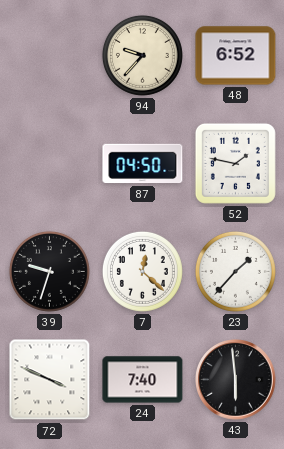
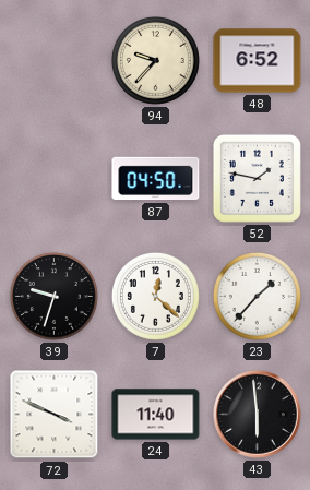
24: 7:40 -> 11:40 (156, 415)
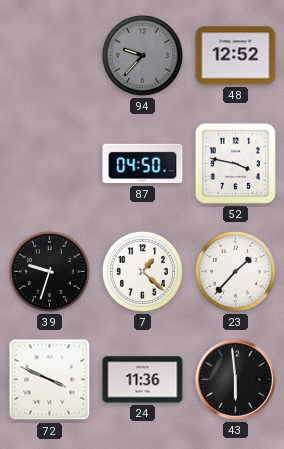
94 dial: cream -> grey (142, 55)
48: 6:52 -> 12:52 (236, 56)
52: 1:47 -> 3:47 (235, 163)
7: 12:22 -> 1:22 (142, 271)
24: 11:40 -> 11:36 (143, 380)
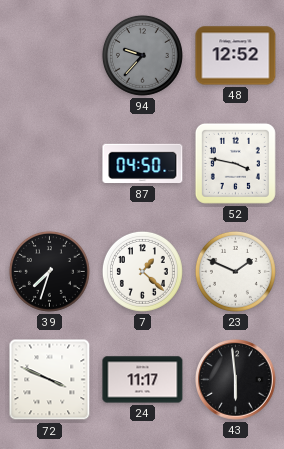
39: 9:33 -> 7:33 (49, 271)
23: 1:37 -> 1:49 (235, 271)
24: 11:36 -> 11:17 (143, 380)
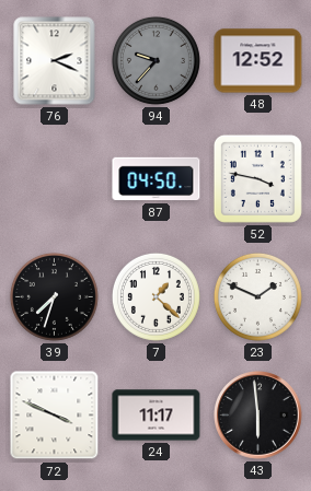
76: none -> 2:19 (55, 61)
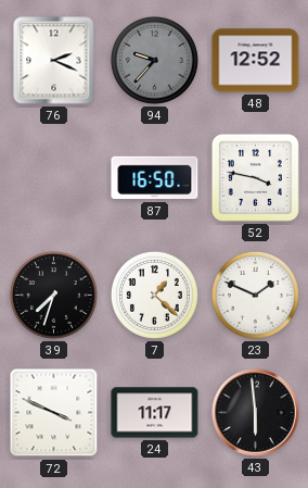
87: 04:50 -> 16:50 (155, 178)
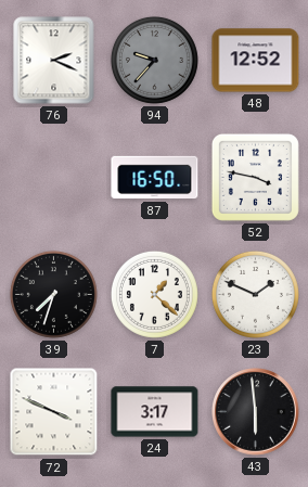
24: 11:17 -> 3:17 (155, 412)
